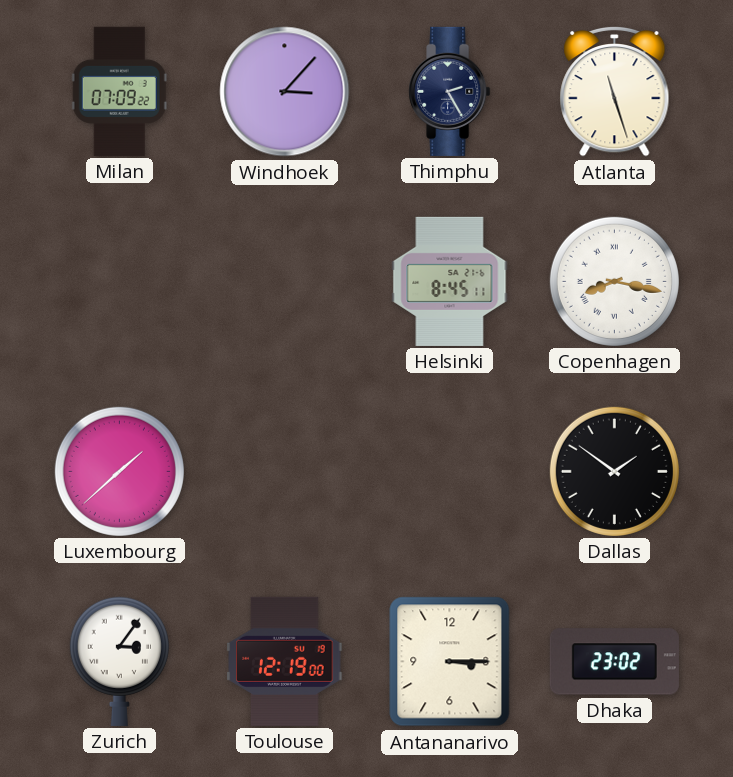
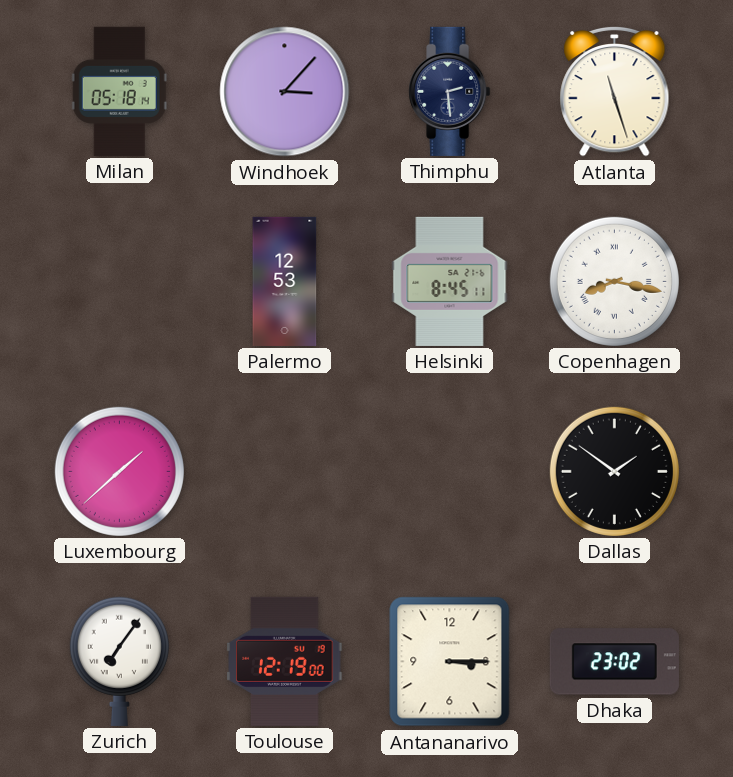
Milan: 07:09 -> 05:18 (119, 91)
Thimphu: 2:25 -> 2:29 (450, 91)
Palermo: none -> 12:53 (285, 281)
Zurich: 3:06 -> 7:06 (119, 661)
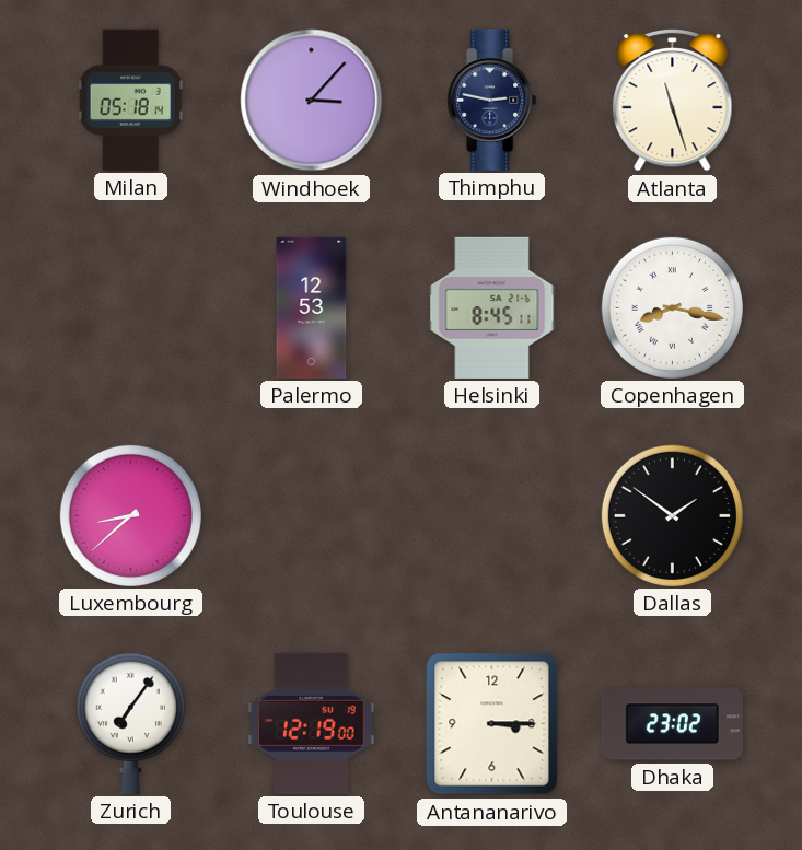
Thimphu: 2:29 -> 2:47 (492, 100)
Luxembourg: 1:38 -> 8:38 (130, 515)
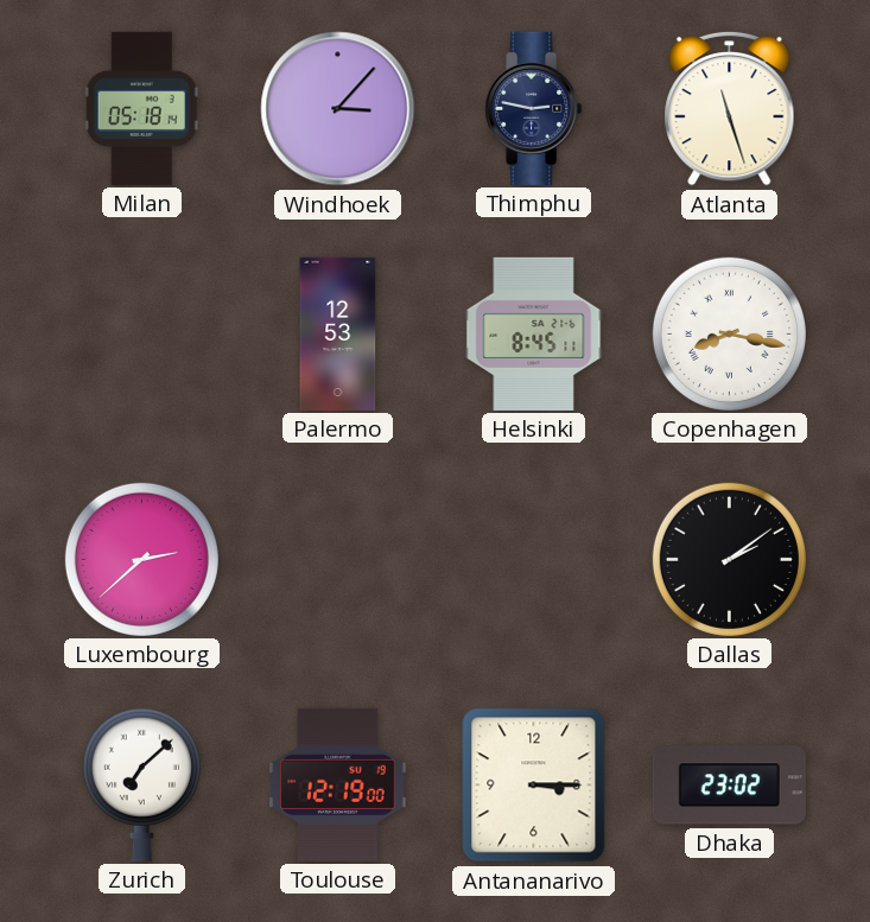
Luxembourg: 8:38 -> 2:38 (141, 559)
Dallas: 1:51 -> 2:09 (729, 559)
Zurich: 7:06 -> 7:08 (141, 784)
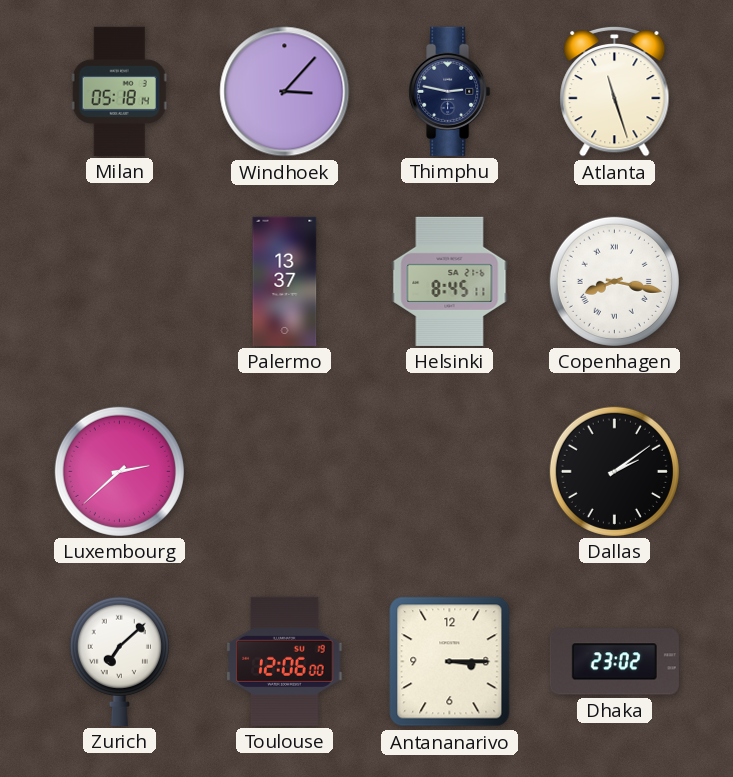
Palermo: 12:53 -> 13:37 (285, 281)
Toulouse: 12:19 -> 12:06 (285, 661)
